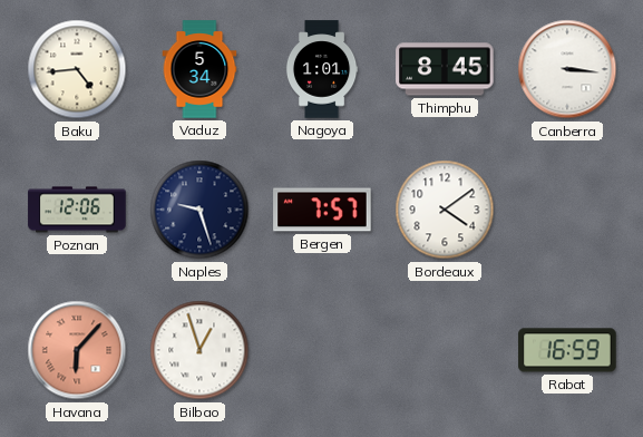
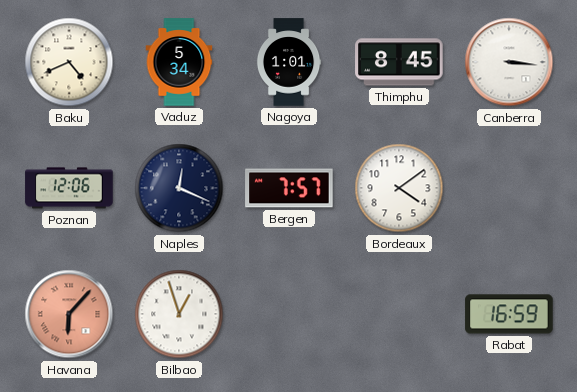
Baku: 4:44 -> 4:41 (69, 62)
Naples: 9:27 -> 12:19 (179, 188)
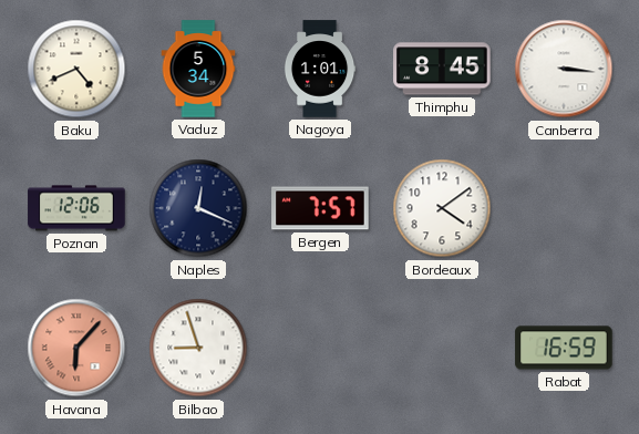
Bilbao: 12:57 -> 8:57 (198, 348)
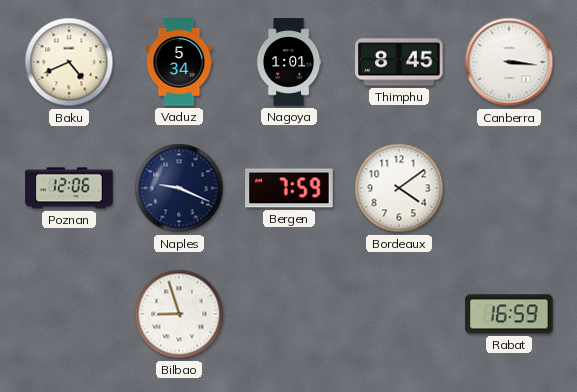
Naples: 12:19 -> 9:19 (179, 188)
Bergen: 7:57 -> 7:59 (289, 188)
Havana: 6:07 -> none (76, 348)
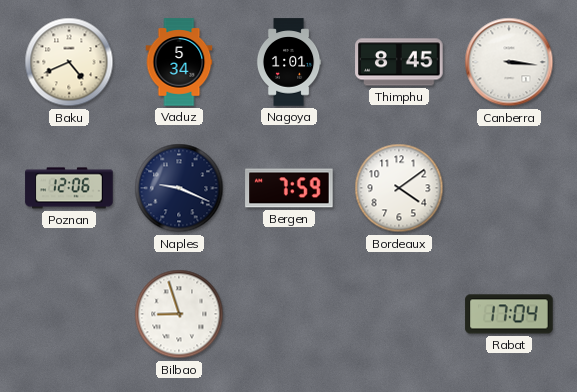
Rabat: 16:59 -> 17:04 (509, 314)
